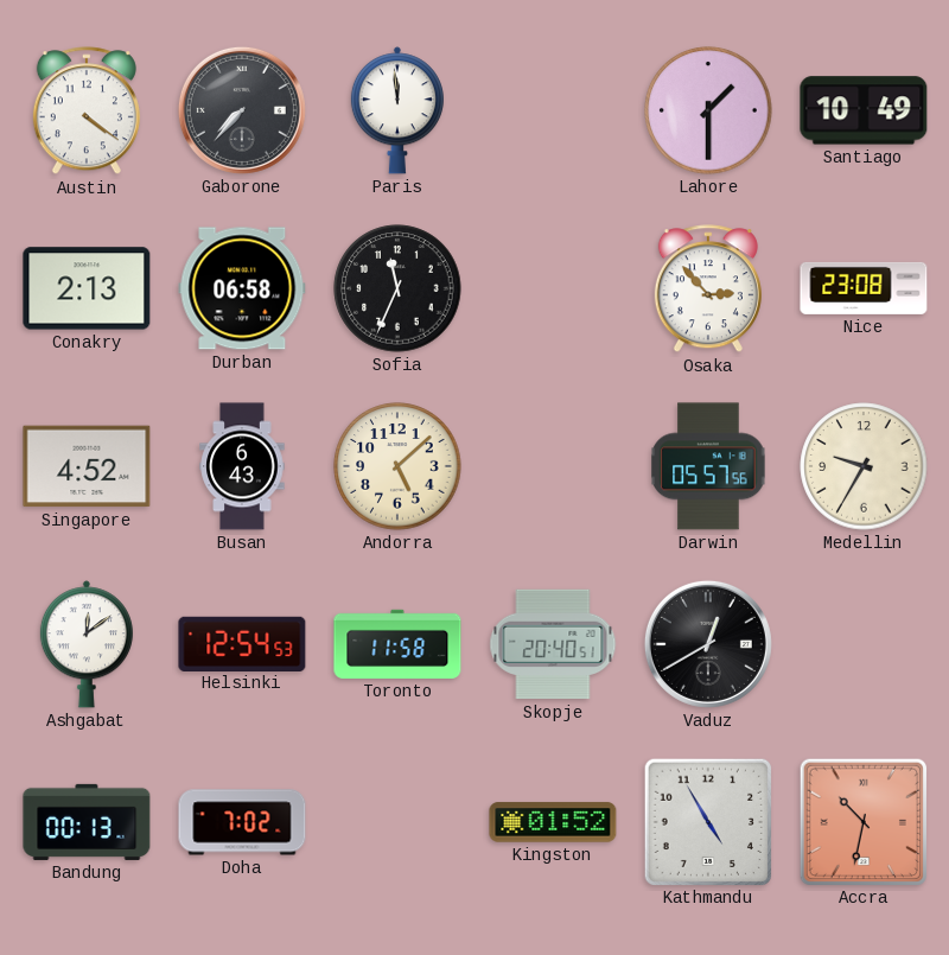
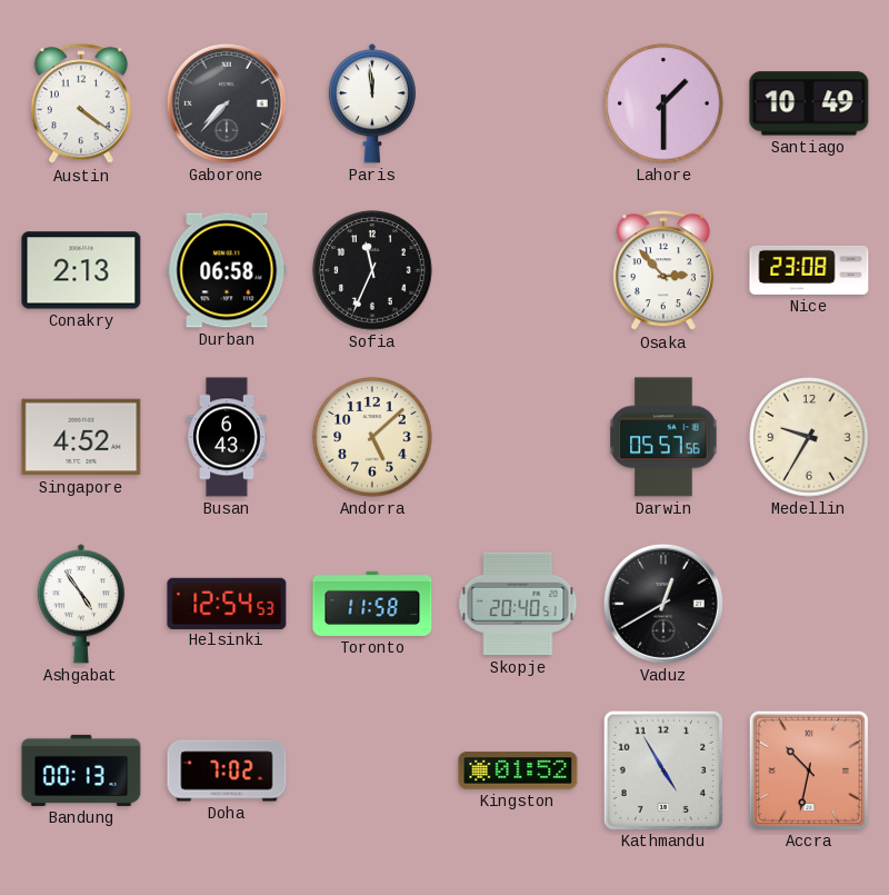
Ashgabat: 12:09 -> 4:54 (81, 604)
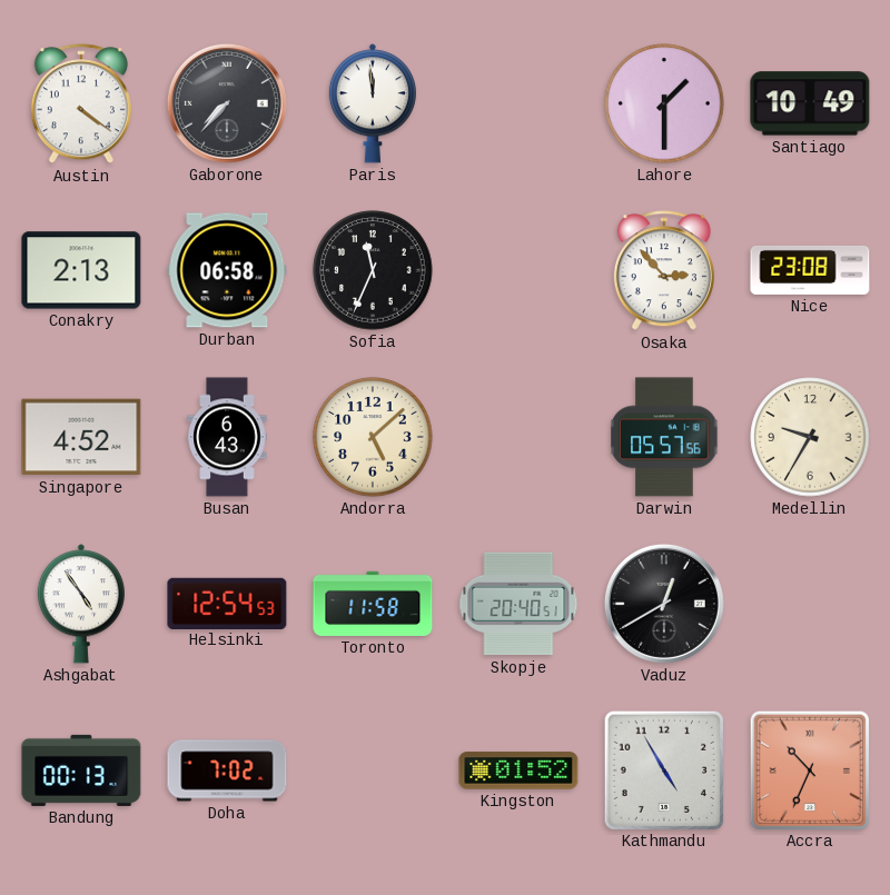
Accra: 10:32 -> 10:34 (809, 769)
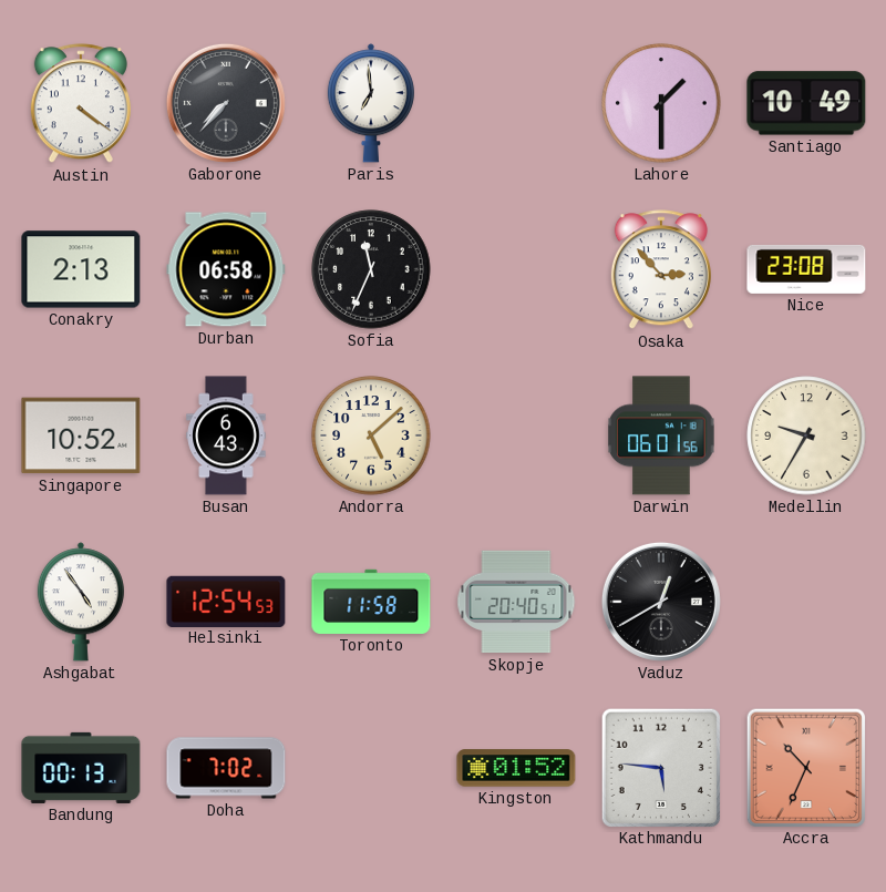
Paris: 11:59 -> 6:59 (371, 103)
Singapore: 4:52 -> 10:52 (81, 435)
Darwin: 05:57 -> 06:01 (661, 435)
Kathmandu: 4:55 -> 5:46 (660, 767)
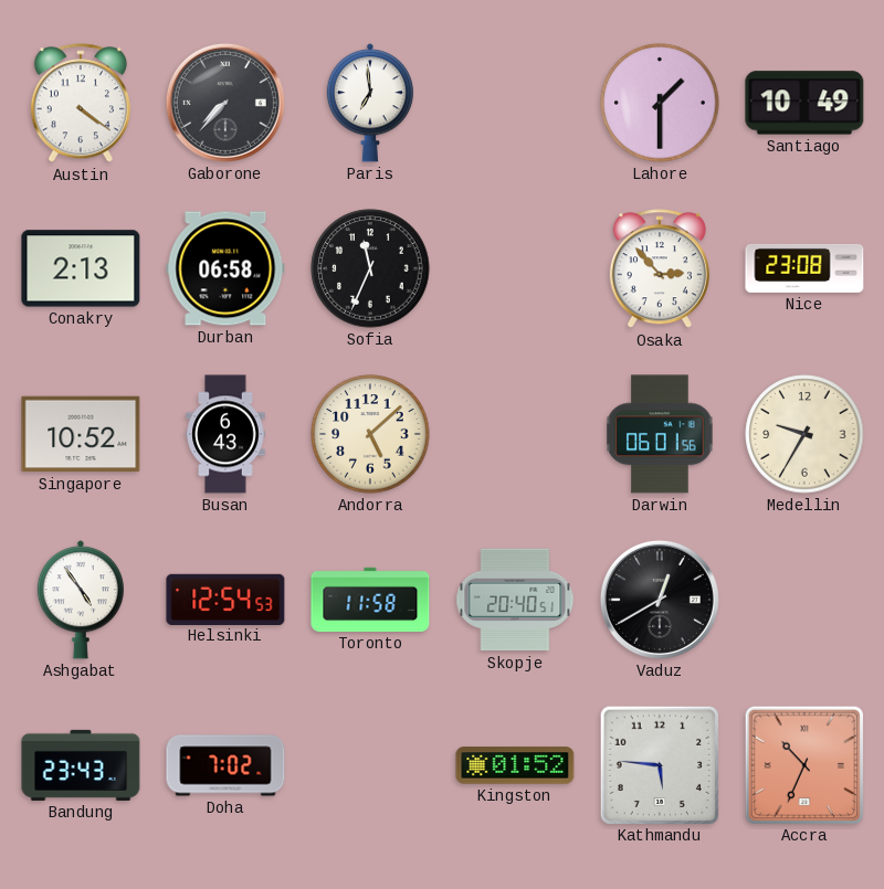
Bandung: 00:13 -> 23:43 (81, 765)
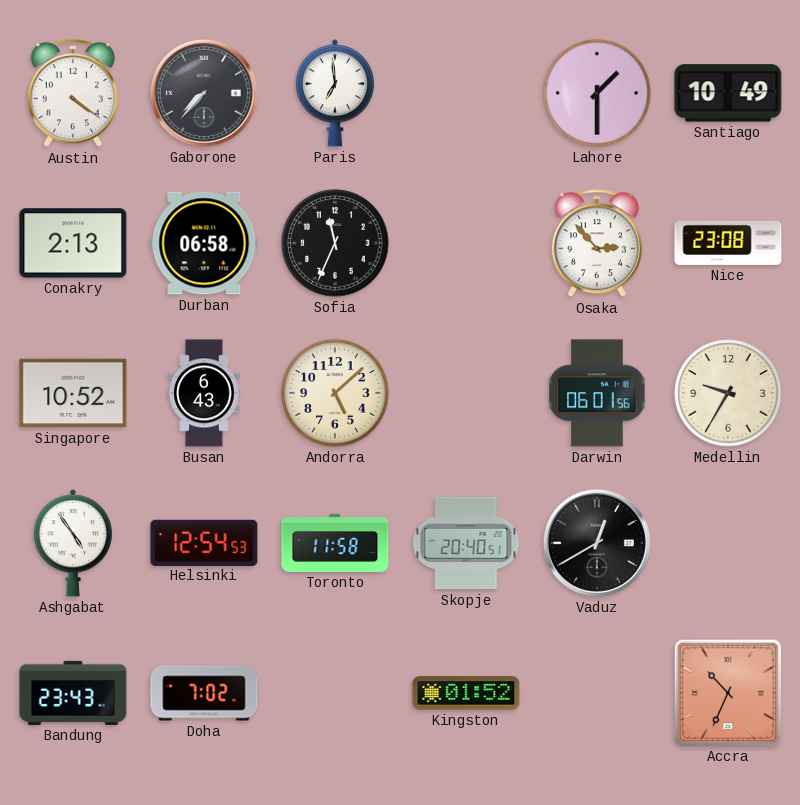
Kathmandu: 5:46 -> none (659, 764)
